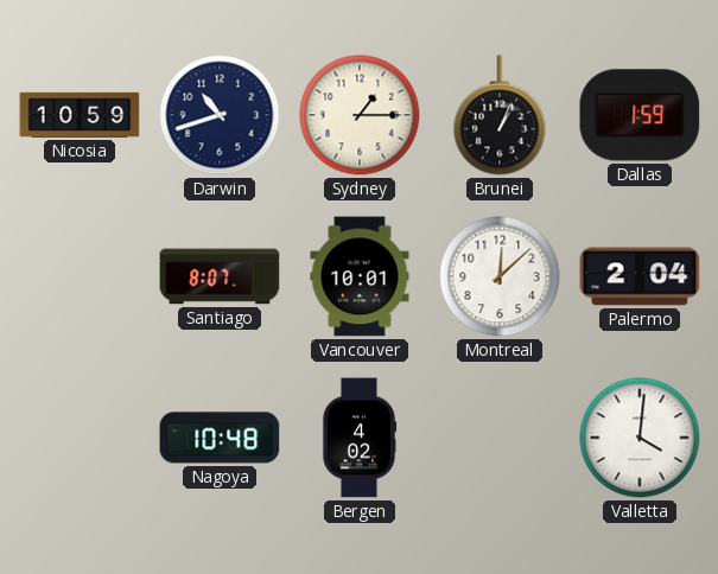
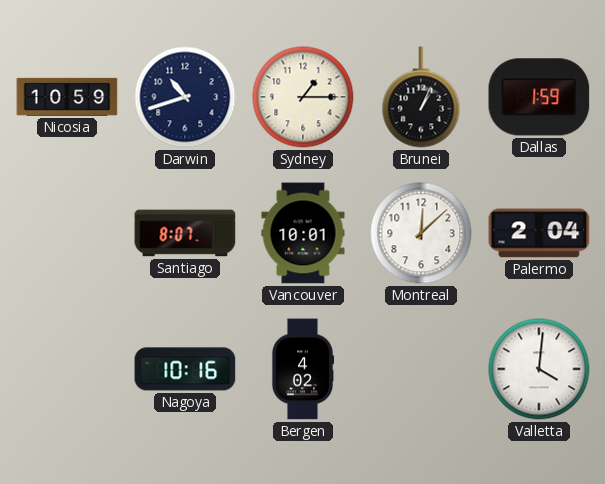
Nagoya: 10:48 -> 10:16 (185, 369)
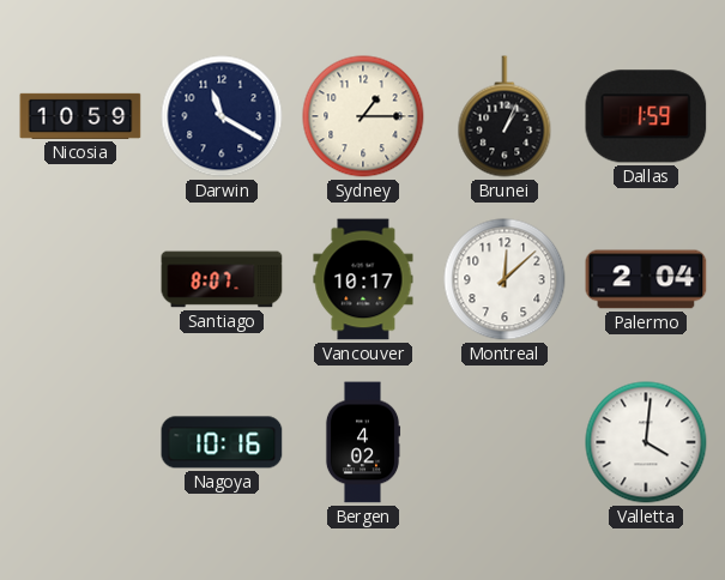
Darwin: 10:42 -> 11:20 (222, 116)
Vancouver: 10:01 -> 10:17 (363, 279)
